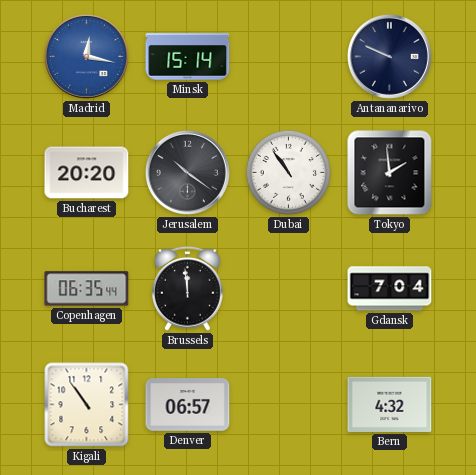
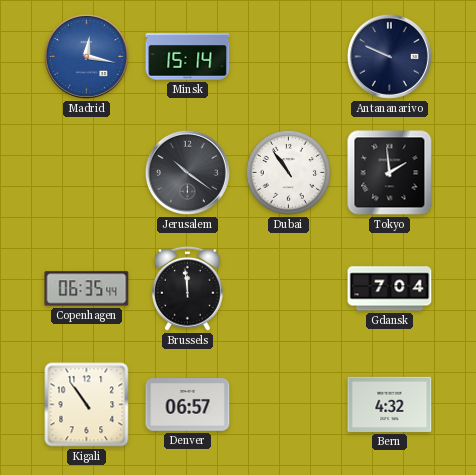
Bucharest: 20:20 -> none (87, 173)
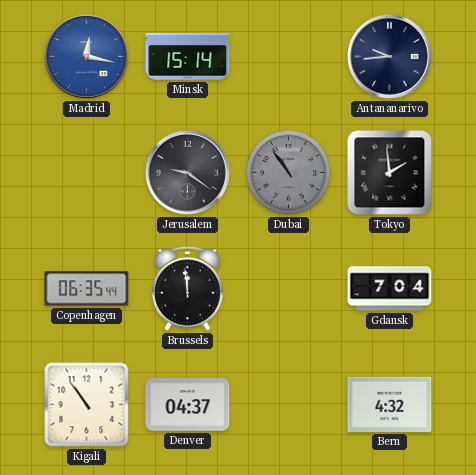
Antananarivo: 9:49 -> 9:44 (389, 56)
Jerusalem: 10:21 -> 9:21 (187, 172)
Dubai dial: white -> grey (288, 172)
Denver: 06:57 -> 04:37 (188, 405)
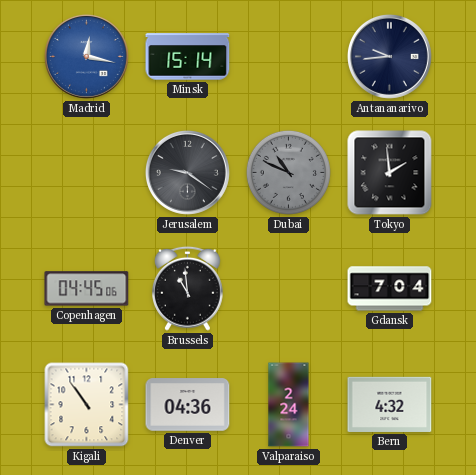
Dubai: 10:54 -> 10:49 (288, 172)
Copenhagen: 06:35 -> 04:45 (87, 289)
Brussels: 11:59 -> 10:59 (188, 288)
Denver: 04:37 -> 04:36 (188, 405)
Valparaiso: none -> 2:24 (289, 405)
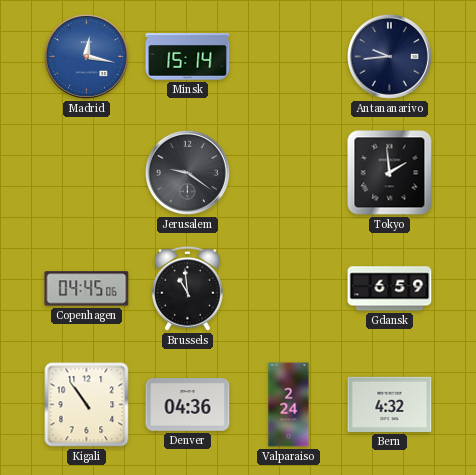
Dubai: 10:49 -> none (288, 172)
Gdansk: 7:04 -> 6:59 (390, 289)
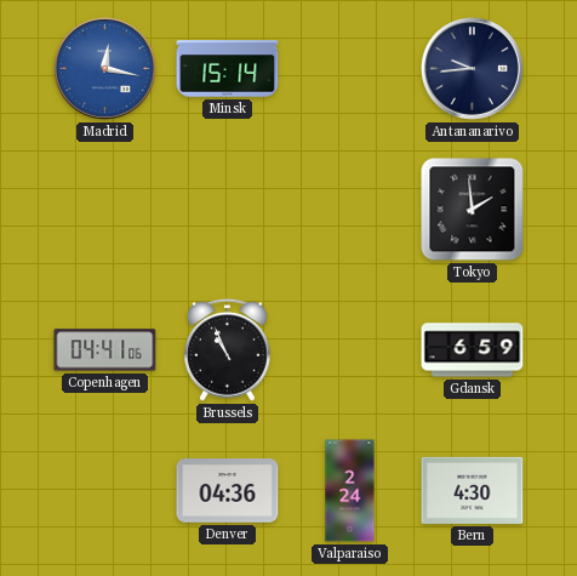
Jerusalem: 9:21 -> none (187, 172)
Copenhagen: 04:45 -> 04:41 (105, 350)
Brussels: 10:59 -> 10:56 (228, 349)
Kigali: 10:54 -> none (87, 405)
Bern: 4:32 -> 4:30 (473, 490)
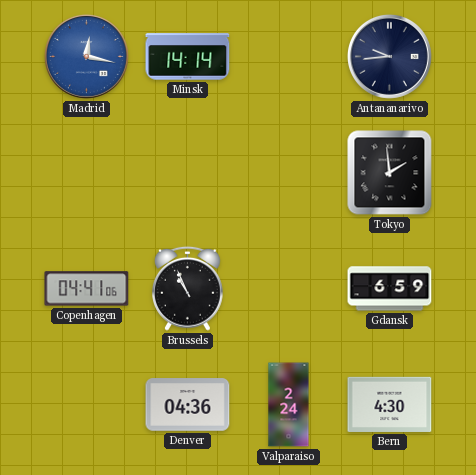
Minsk: 15:14 -> 14:14 (188, 57)
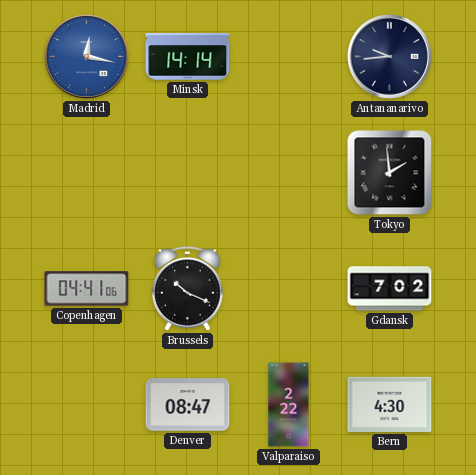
Brussels: 10:56 -> 10:19 (188, 288)
Gdansk: 6:59 -> 7:02 (390, 289)
Denver: 04:36 -> 08:47 (188, 405)
Valparaiso: 2:24 -> 2:22 (289, 405)
